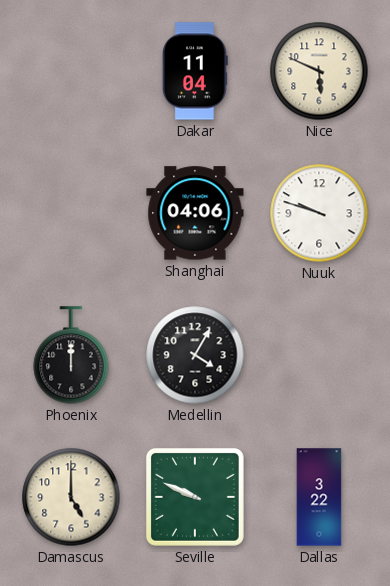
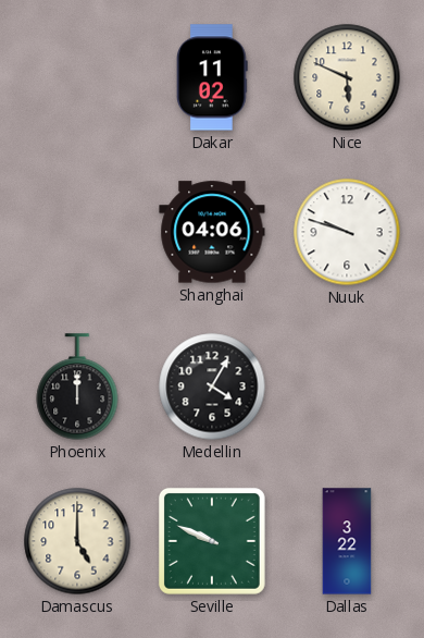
Dakar: 11:04 -> 11:02 (212, 77)
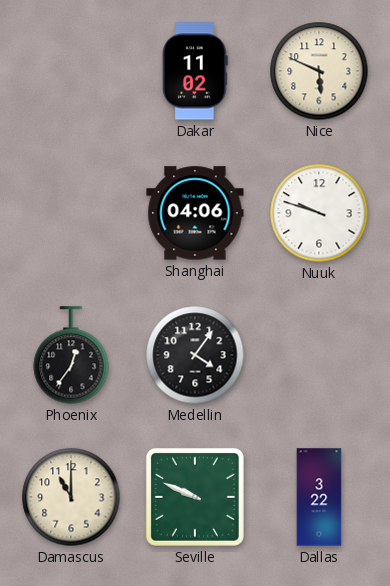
Phoenix: 12:00 -> 12:36 (71, 355)
Medellin: 4:05 -> 4:06 (195, 355)
Damascus: 5:00 -> 11:00 (71, 497)
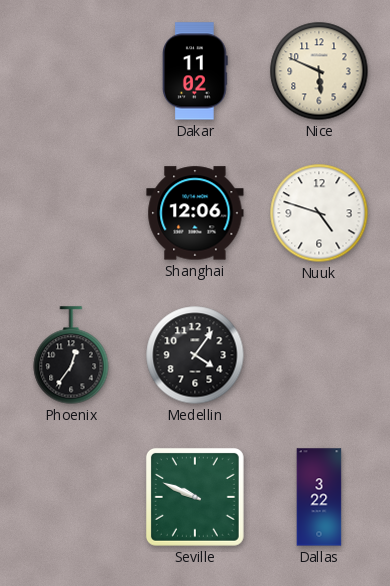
Shanghai: 04:06 -> 12:06 (195, 213)
Nuuk: 9:48 -> 4:48 (319, 213)
Damascus: 11:00 -> none (71, 497)
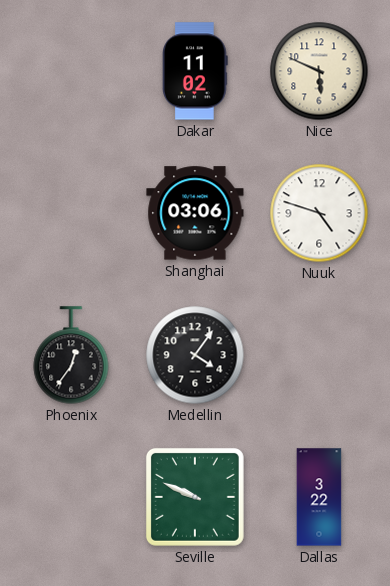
Shanghai: 12:06 -> 03:06 (195, 213)
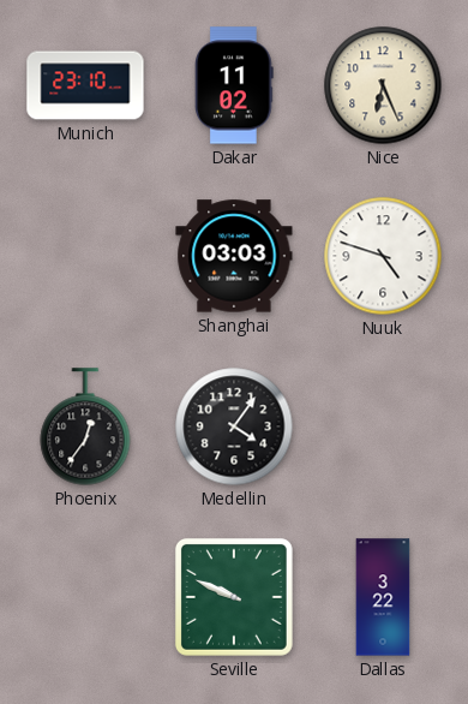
Munich: none -> 23:10 (85, 85)
Nice: 5:49 -> 6:26 (383, 85)
Shanghai: 03:06 -> 03:03 (234, 256)
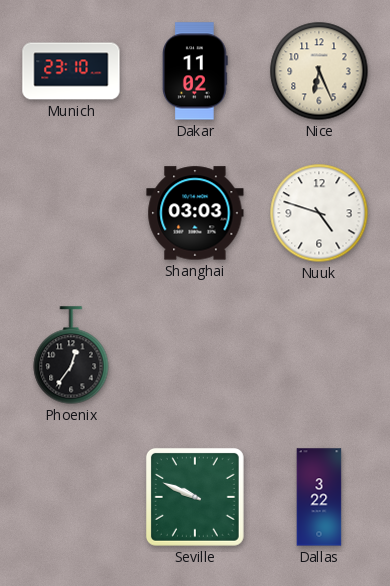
Medellin: 4:06 -> none (234, 426)
